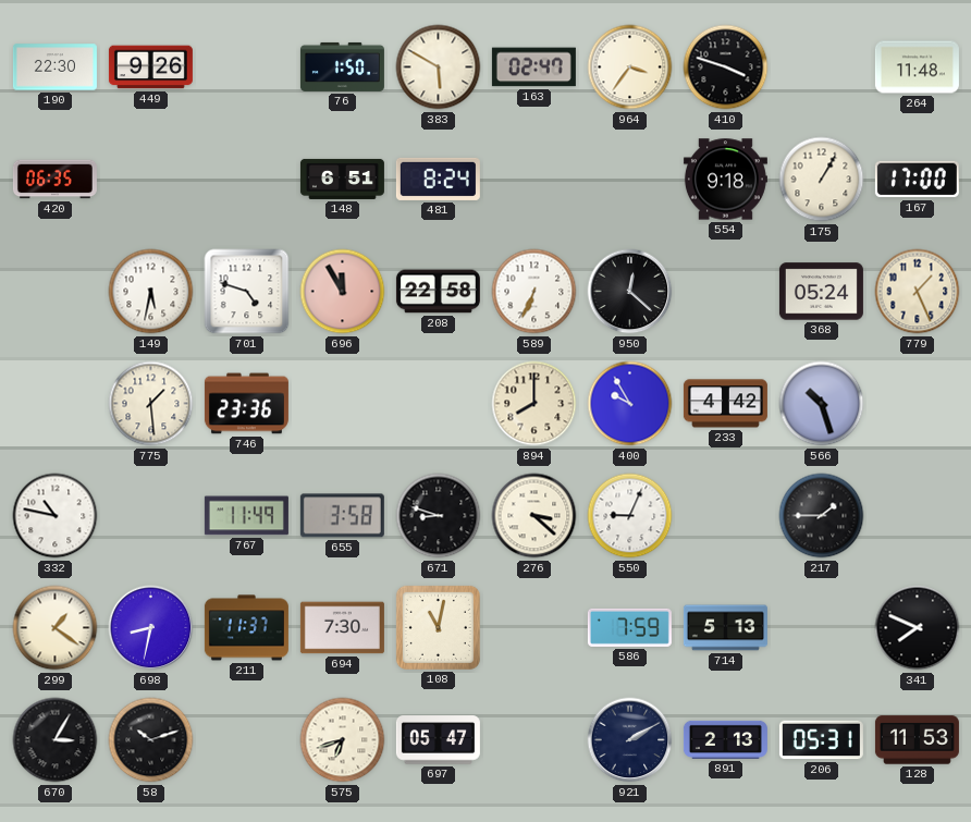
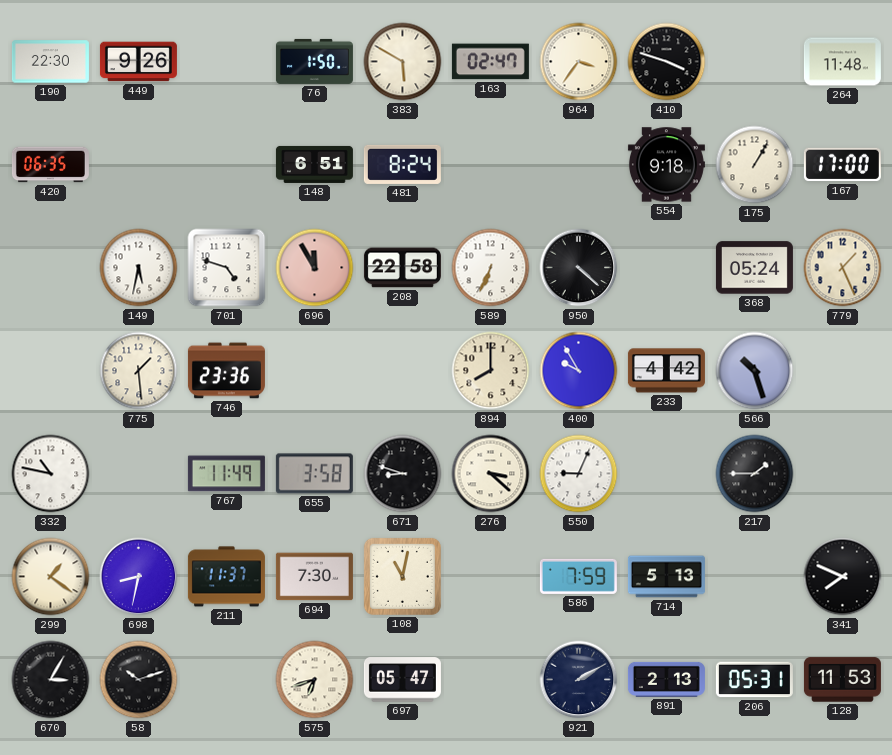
950: 12:22 -> 4:22 (579, 268)
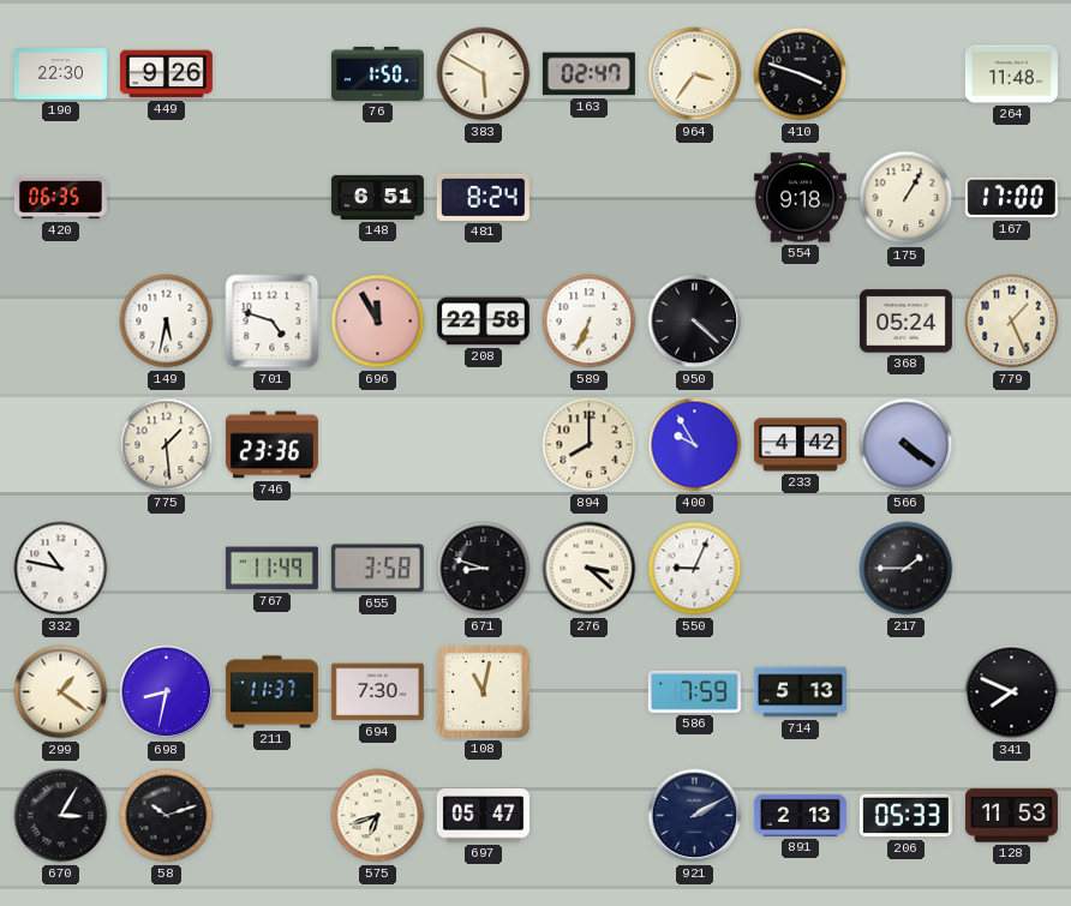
566: 10:27 -> 4:21 (907, 445)
206: 05:31 -> 05:33 (905, 816)
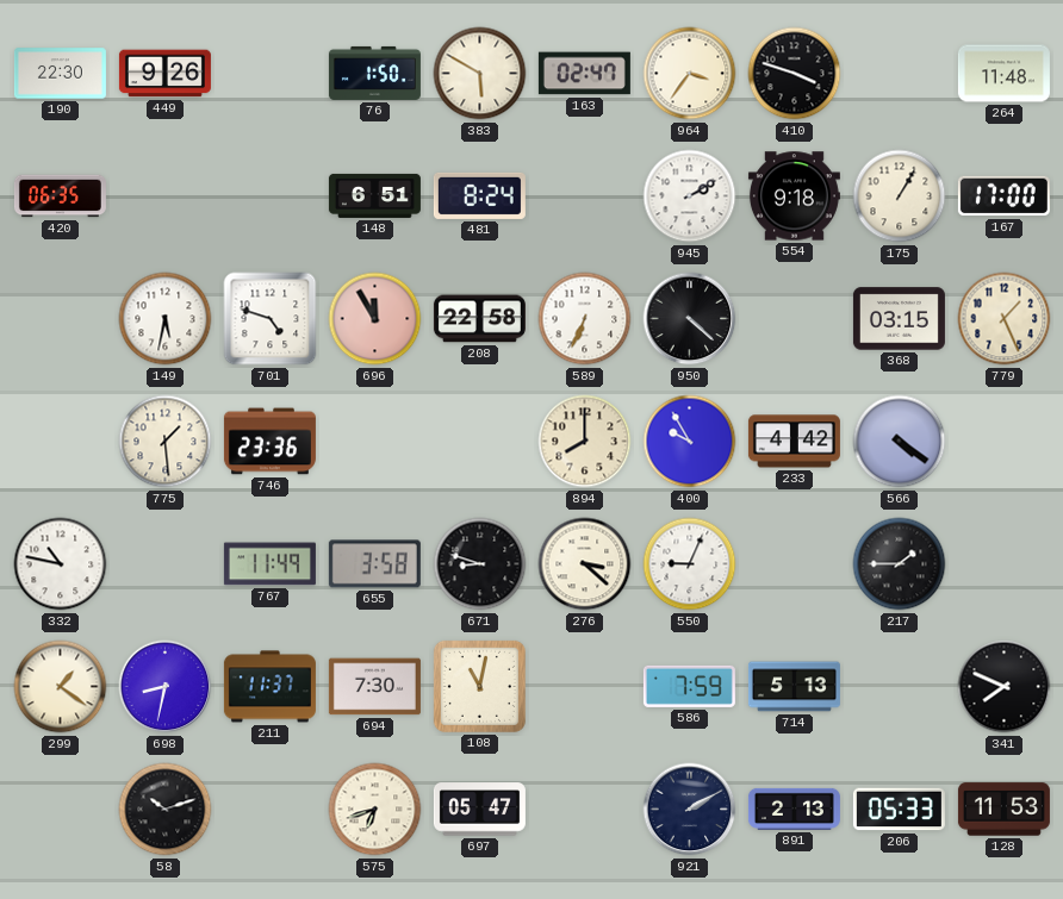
945: none -> 2:10 (690, 196)
368: 05:24 -> 03:15 (899, 319)
670: 3:05 -> none (61, 816)
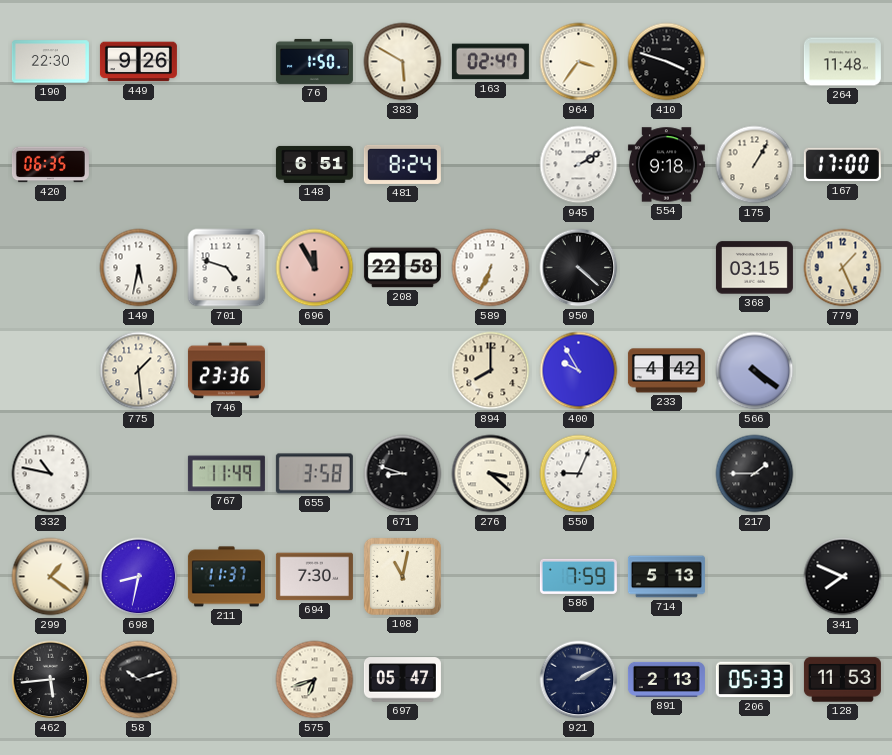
462: none -> 5:44 (51, 680)
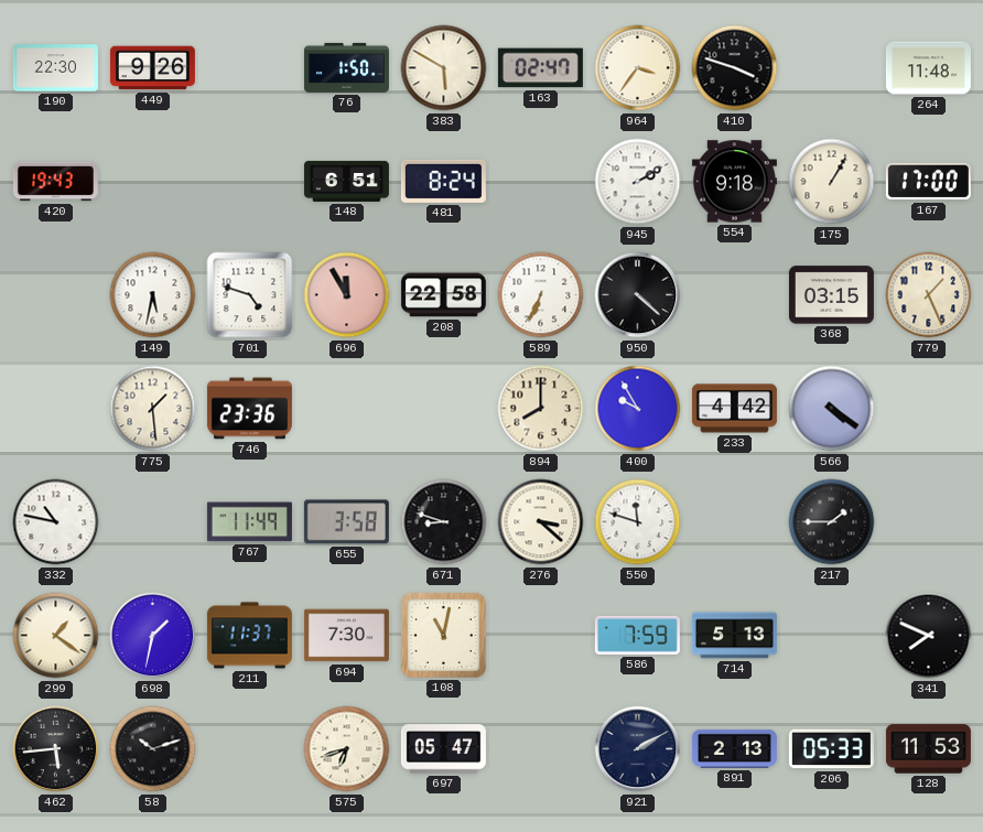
420: 06:35 -> 19:43 (55, 182)
550: 9:04 -> 11:48 (638, 522)
698: 8:32 -> 1:32 (153, 636)
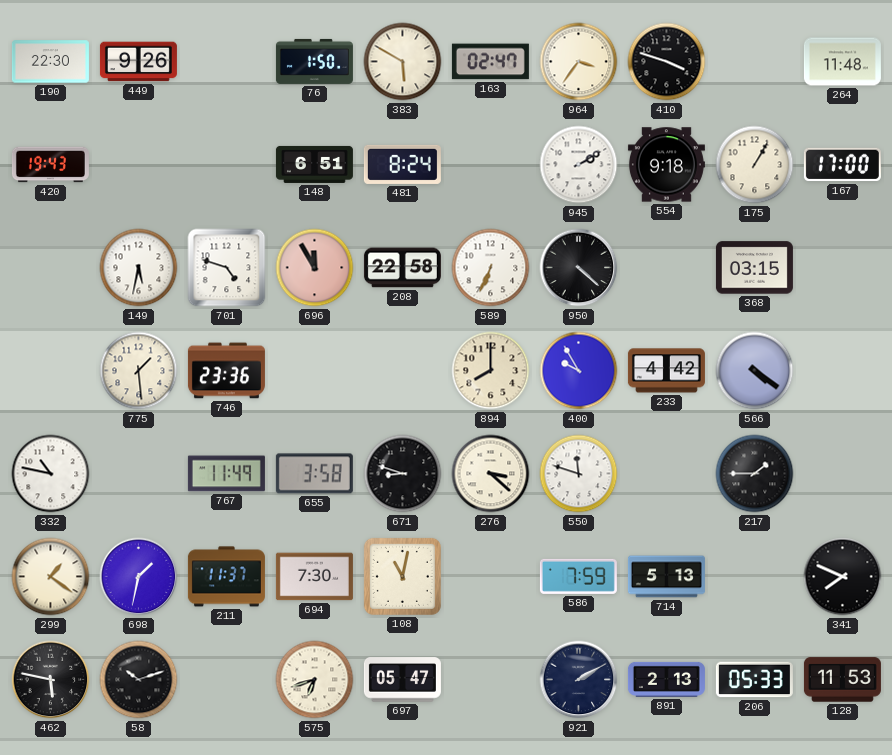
779: 1:26 -> none (929, 295)
462: 5:44 -> 5:47 (51, 680)
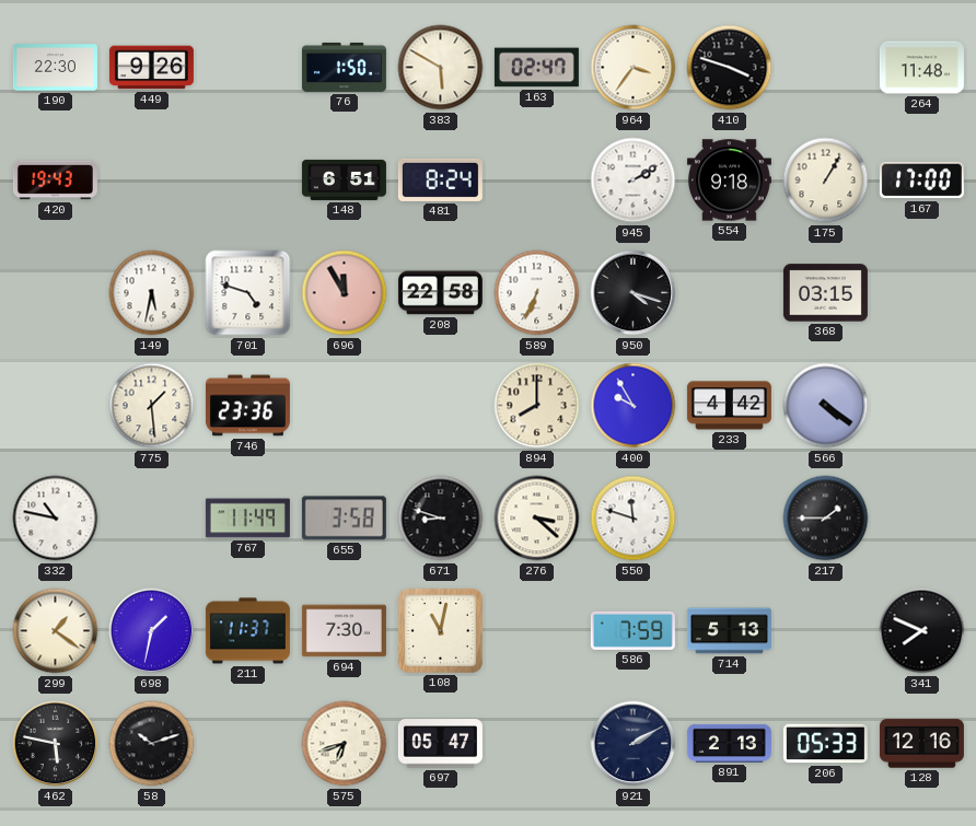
950: 4:22 -> 4:18 (634, 293)
128: 11:53 -> 12:16 (921, 744)
